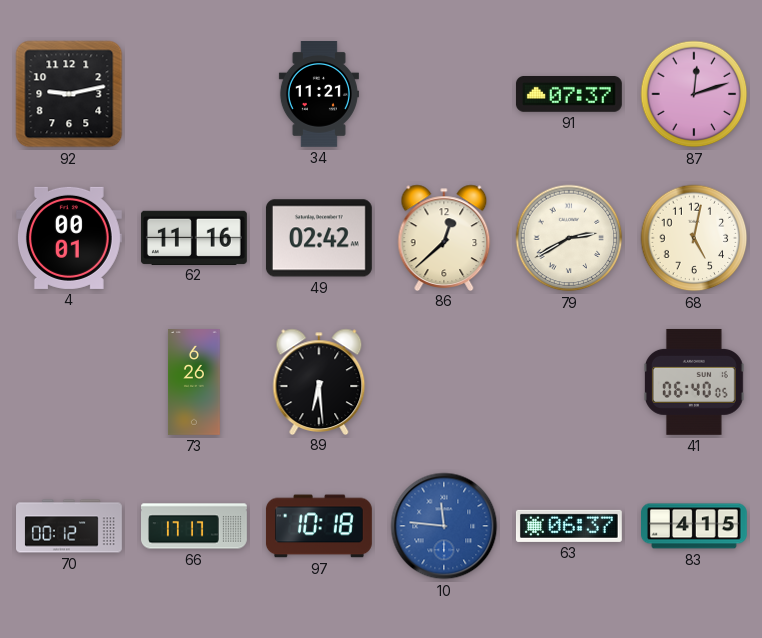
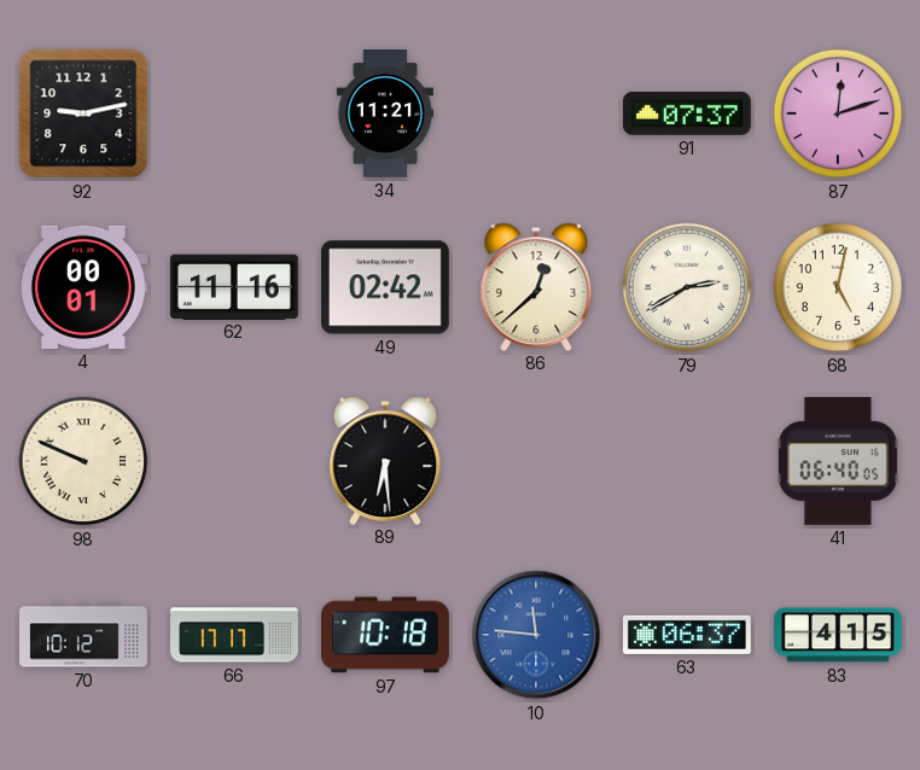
98: none -> 9:49 (83, 461)
73: 6:26 -> none (194, 383)
70: 00:12 -> 10:12 (85, 635)
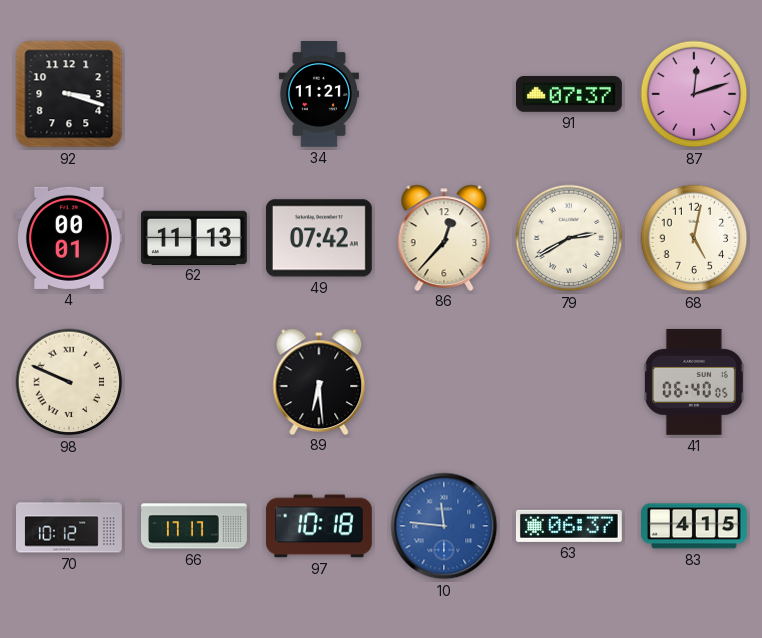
92: 9:13 -> 3:18 (69, 94)
62: 11:16 -> 11:13 (194, 237)
49: 02:42 -> 07:42 (319, 238)
86: 12:38 -> 12:37 (444, 237)
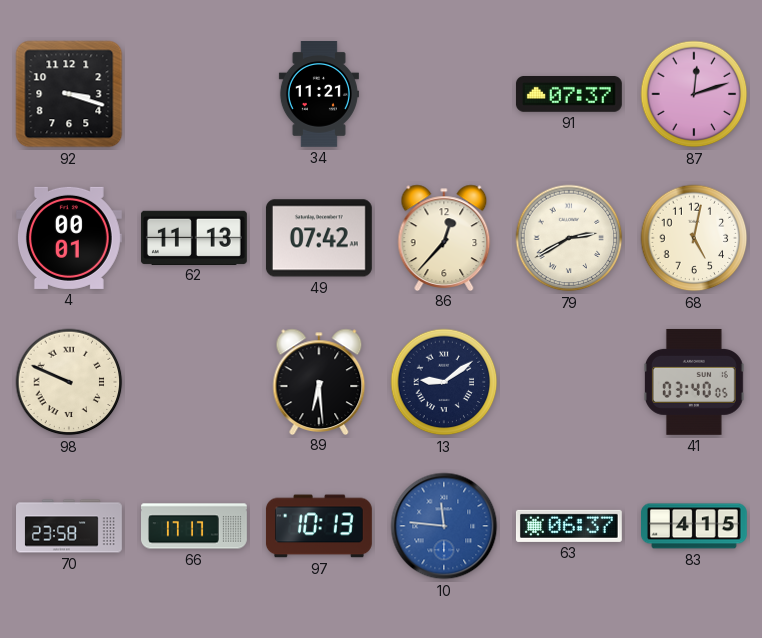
13: none -> 9:09 (444, 382)
41: 06:40 -> 03:40 (694, 382)
70: 10:12 -> 23:58 (70, 526)
97: 10:18 -> 10:13 (319, 526)
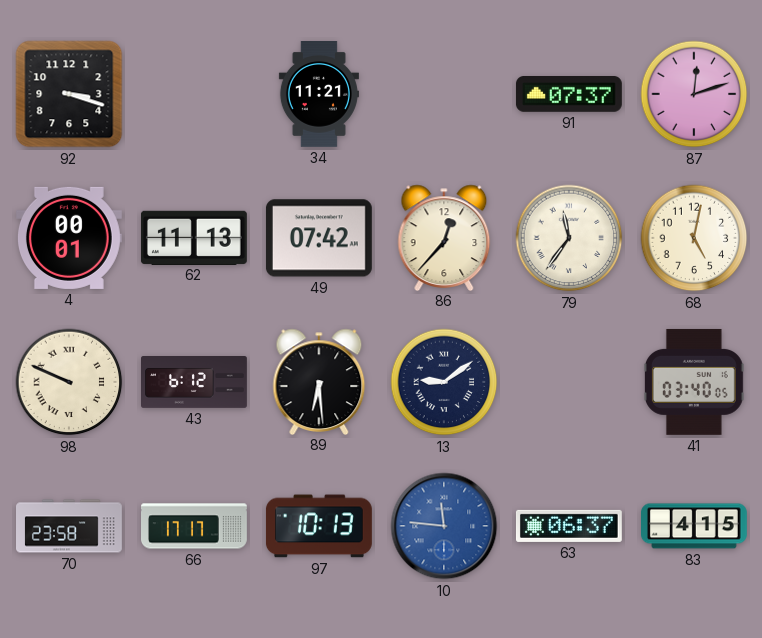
79: 2:40 -> 11:36 (569, 238)
43: none -> 6:12 (195, 383)
